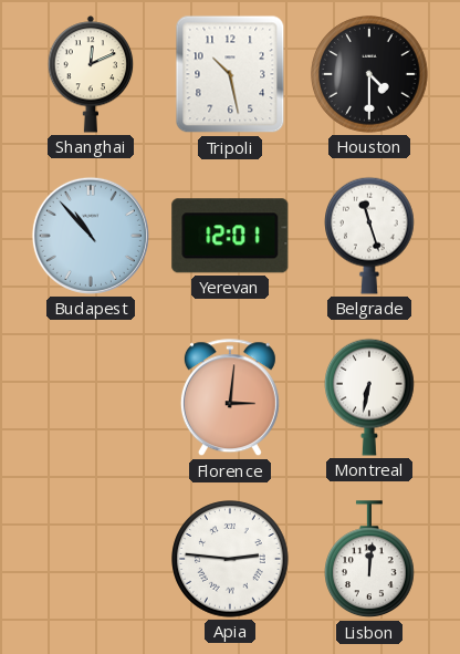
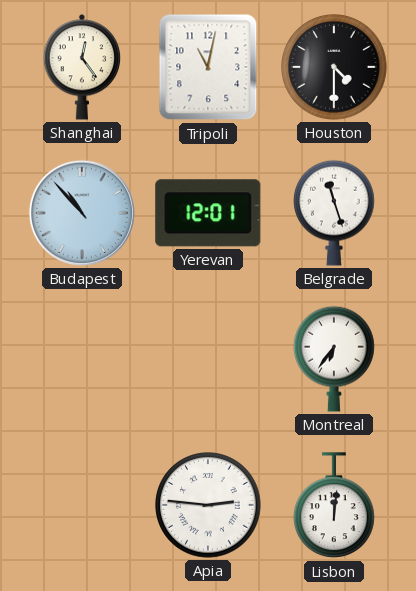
Shanghai: 12:11 -> 12:24 (82, 67)
Tripoli: 10:28 -> 11:02 (208, 67)
Florence: 3:01 -> none (230, 398)
Montreal: 6:32 -> 6:36 (335, 359)
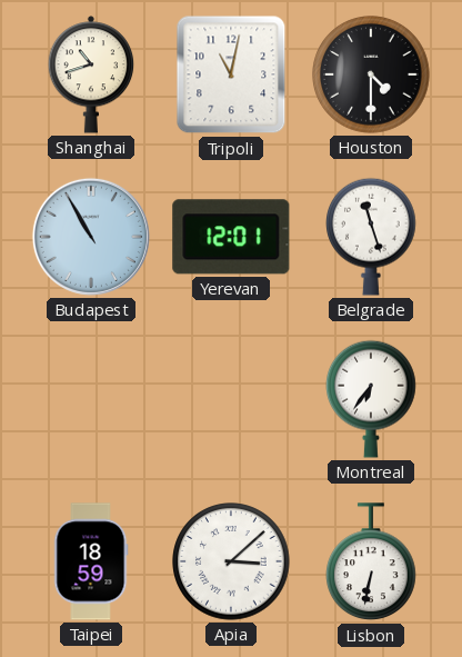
Shanghai: 12:24 -> 10:42 (91, 74)
Budapest: 10:53 -> 10:55 (91, 237)
Taipei: none -> 18:59 (91, 561)
Apia: 2:46 -> 3:08 (231, 561)
Lisbon: 12:01 -> 6:32 (372, 563)
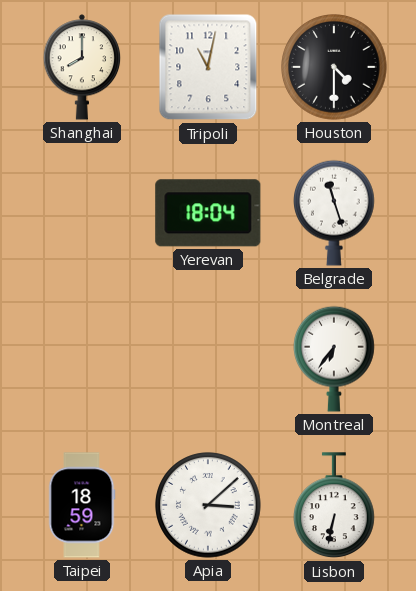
Shanghai: 10:42 -> 8:00 (82, 67)
Budapest: 10:55 -> none (91, 237)
Yerevan: 12:01 -> 18:04 (208, 213)
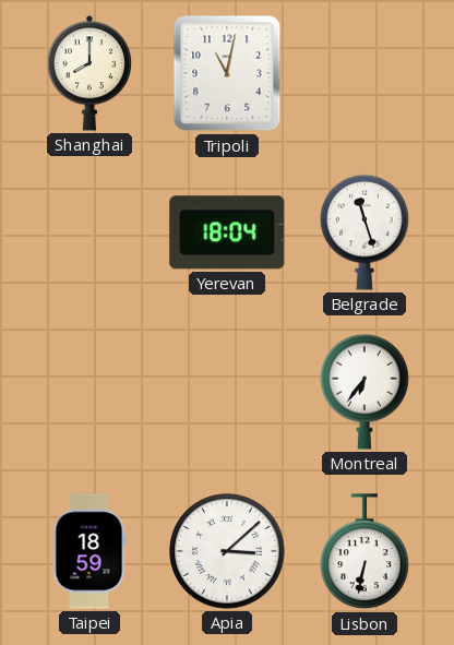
Houston: 4:30 -> none (334, 67)
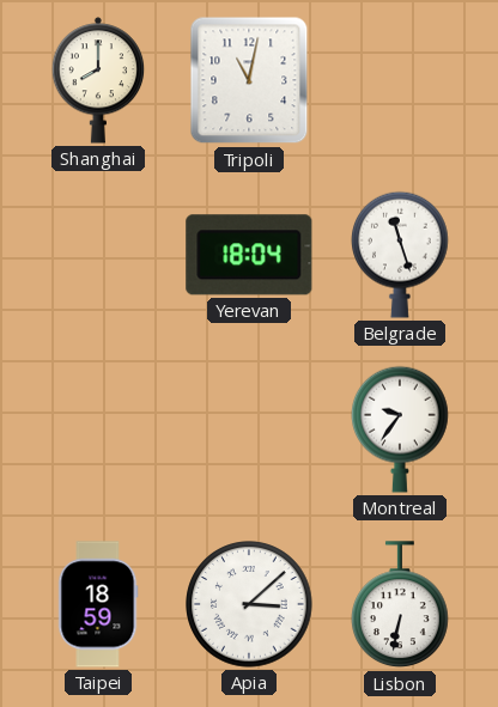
Montreal: 6:36 -> 9:36 (401, 429)
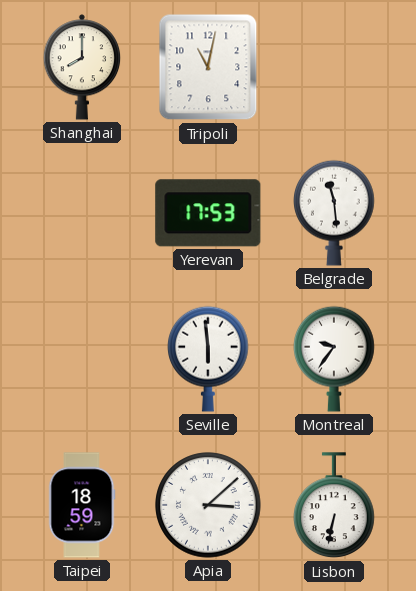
Yerevan: 18:04 -> 17:53 (208, 213)
Belgrade: 11:27 -> 11:29 (335, 213)
Seville: none -> 5:59 (209, 359)
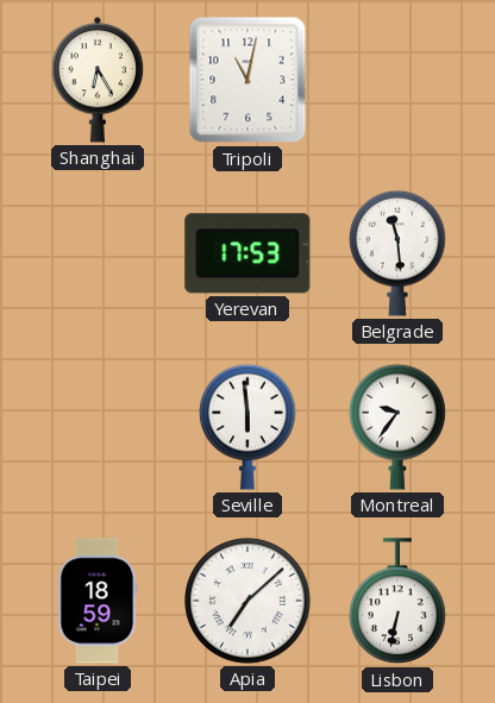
Shanghai: 8:00 -> 6:25 (98, 80)
Apia: 3:08 -> 7:08 (248, 601)
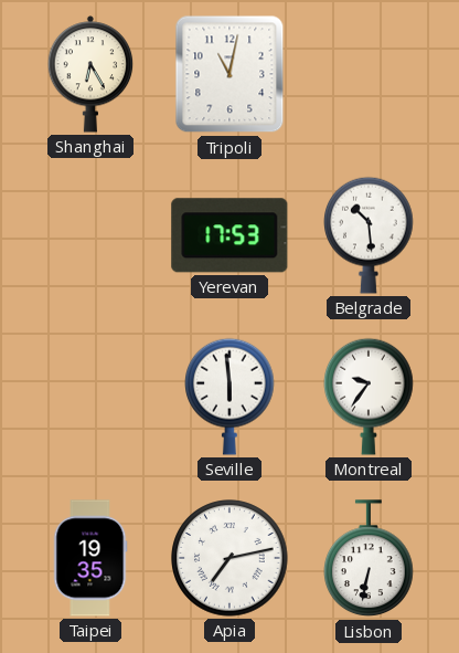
Belgrade: 11:29 -> 10:29 (370, 235)
Taipei: 18:59 -> 19:35 (90, 558)
Apia: 7:08 -> 7:13 (229, 558)
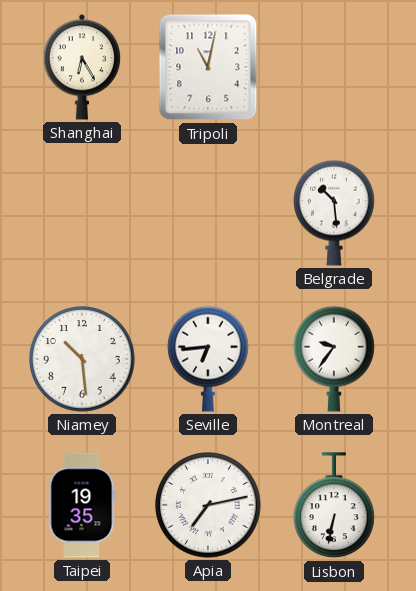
Yerevan: 17:53 -> none (229, 235)
Niamey: none -> 10:29 (82, 359)
Seville: 5:59 -> 6:44 (209, 359)
